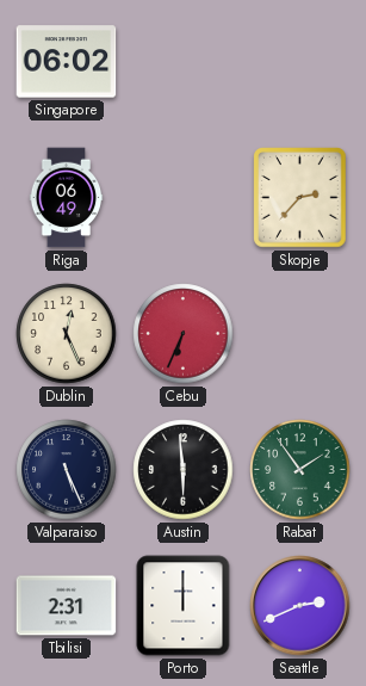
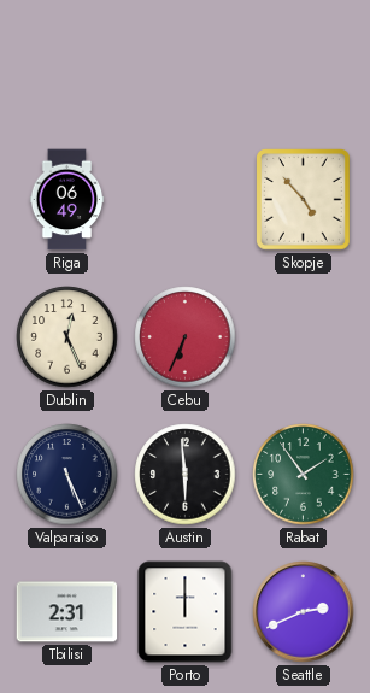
Singapore: 06:02 -> none (67, 62)
Skopje: 2:37 -> 4:53 (304, 200)
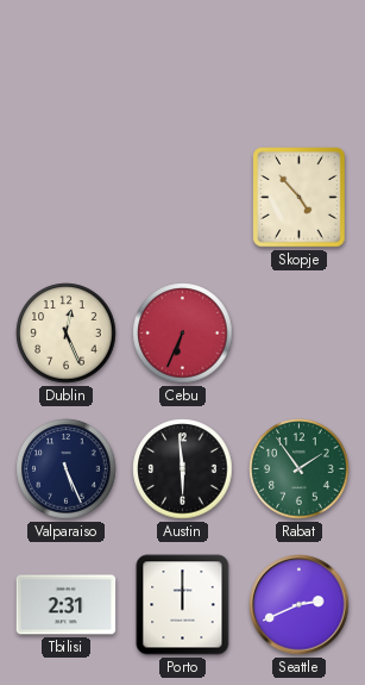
Riga: 06:49 -> none (67, 200)
